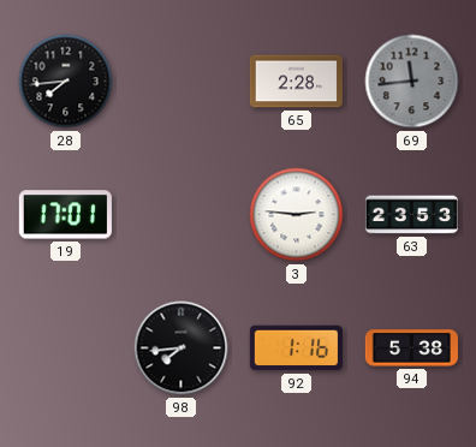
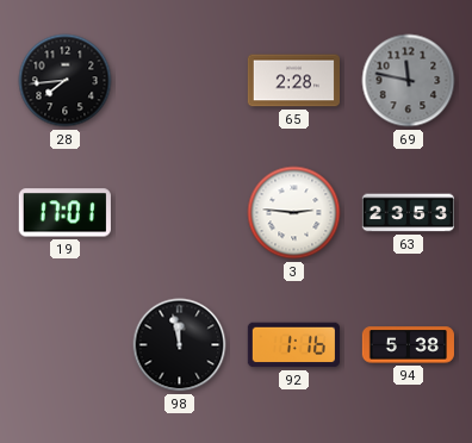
69: 11:44 -> 11:47 (409, 81)
98: 7:44 -> 11:58 (180, 345)
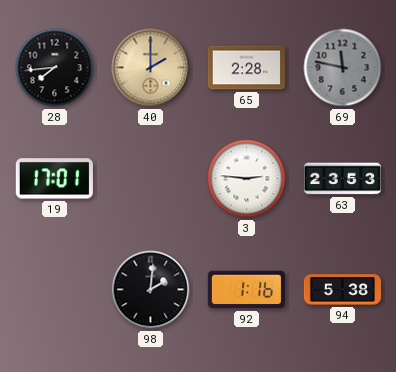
40: none -> 2:00 (151, 68)
98: 11:58 -> 2:01 (151, 290)
